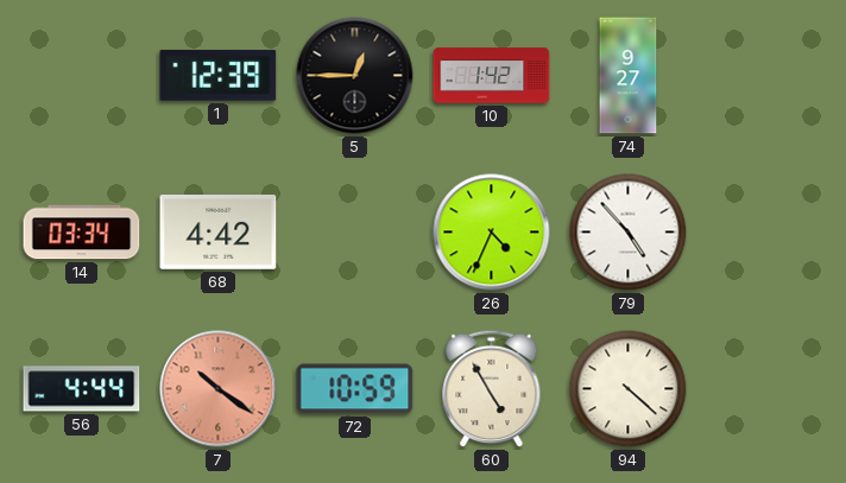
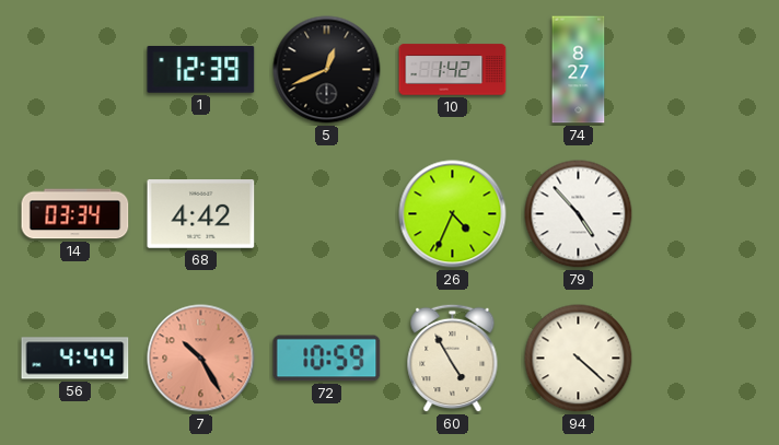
5: 12:45 -> 12:41 (327, 70)
74: 9:27 -> 8:27 (579, 70)
7: 10:21 -> 10:25 (201, 359)
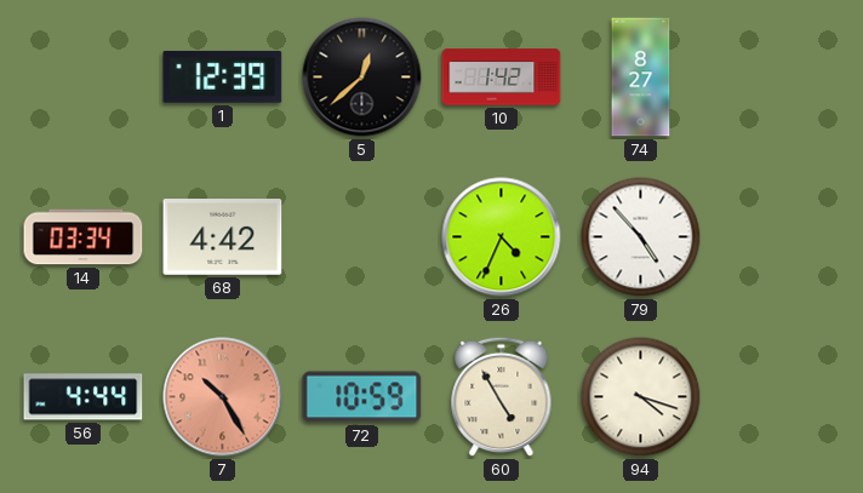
5: 12:41 -> 12:38 (362, 78)
94: 4:22 -> 4:18 (641, 397)
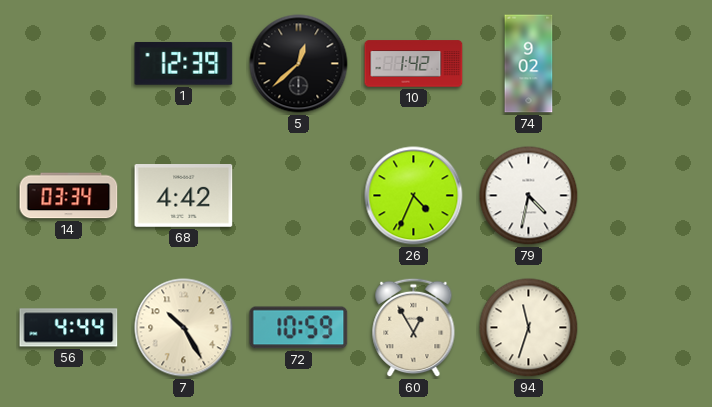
74: 8:27 -> 9:02 (529, 64)
79: 4:53 -> 4:32 (529, 196)
7 dial: salmon -> cream (184, 328)
60: 4:55 -> 12:55 (414, 328)
94: 4:18 -> 11:33 (529, 328)
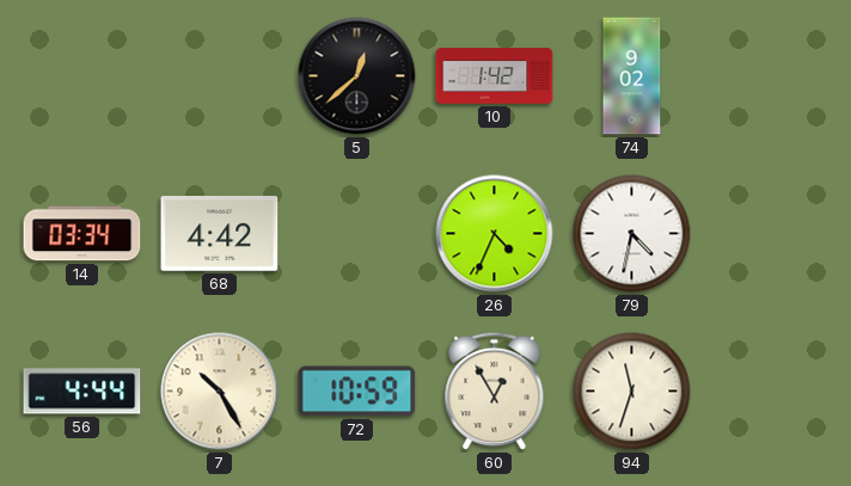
1: 12:39 -> none (184, 63)
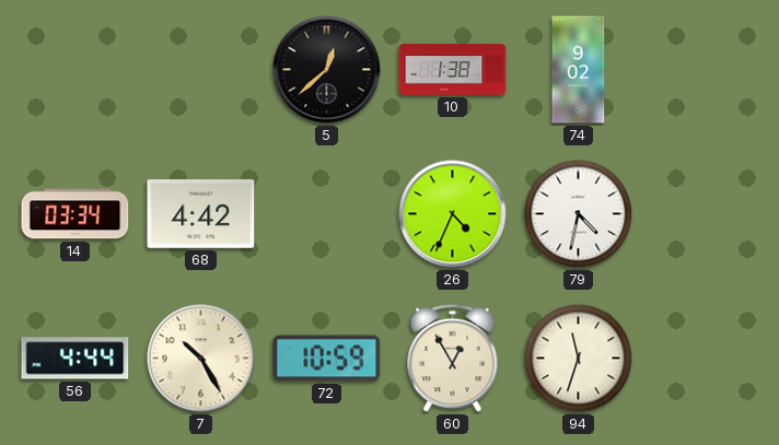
10: 1:42 -> 1:38 (453, 70)
